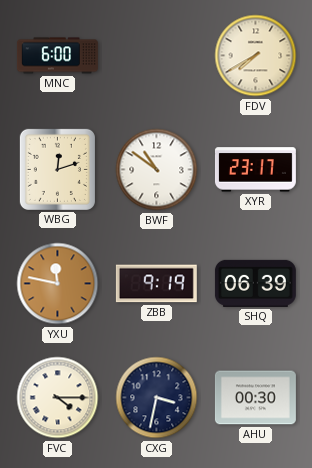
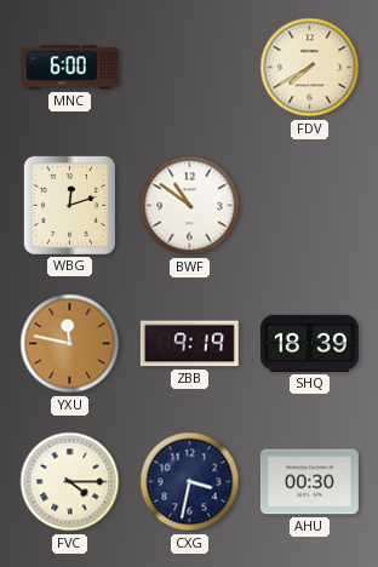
XYR: 23:17 -> none (255, 170)
SHQ: 06:39 -> 18:39 (309, 343)
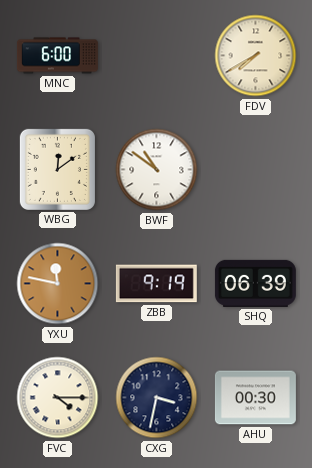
WBG: 12:12 -> 12:09 (57, 169)
SHQ: 18:39 -> 06:39 (255, 283)
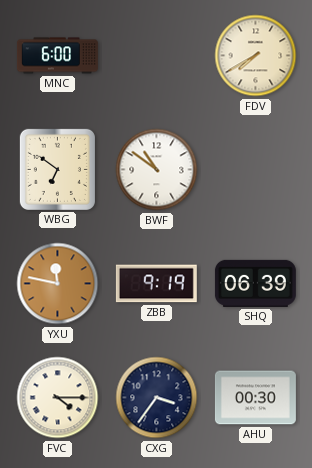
WBG: 12:09 -> 6:51 (57, 169)
CXG: 3:32 -> 3:36 (157, 398)
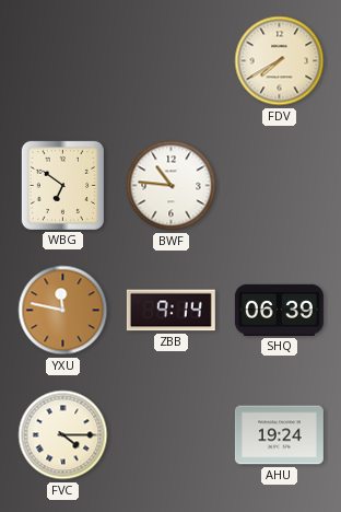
MNC: 6:00 -> none (57, 56)
BWF: 10:51 -> 10:46 (172, 186)
ZBB: 9:19 -> 9:14 (170, 311)
CXG: 3:36 -> none (157, 398)
AHU: 00:30 -> 19:24 (279, 435)
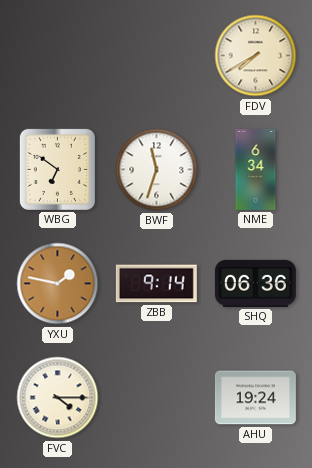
BWF: 10:46 -> 11:33 (157, 170)
NME: none -> 6:34 (256, 169)
YXU: 11:47 -> 1:47 (58, 284)
SHQ: 06:39 -> 06:36 (255, 283)
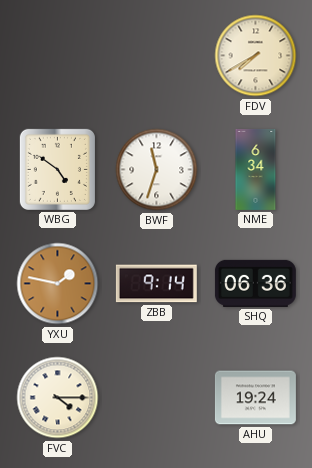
WBG: 6:51 -> 4:51 (57, 169)
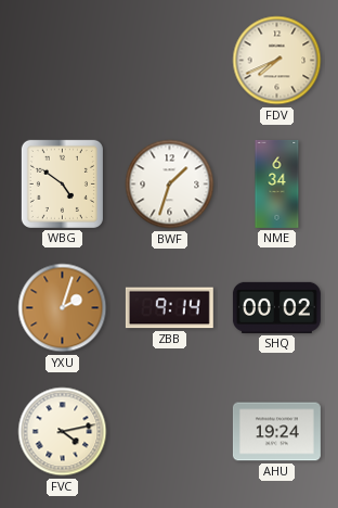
FDV: 7:40 -> 7:41 (277, 61)
BWF: 11:33 -> 1:33 (170, 185)
YXU: 1:47 -> 2:03 (63, 308)
SHQ: 06:36 -> 00:02 (276, 307)
FVC: 4:15 -> 4:13 (63, 432)
